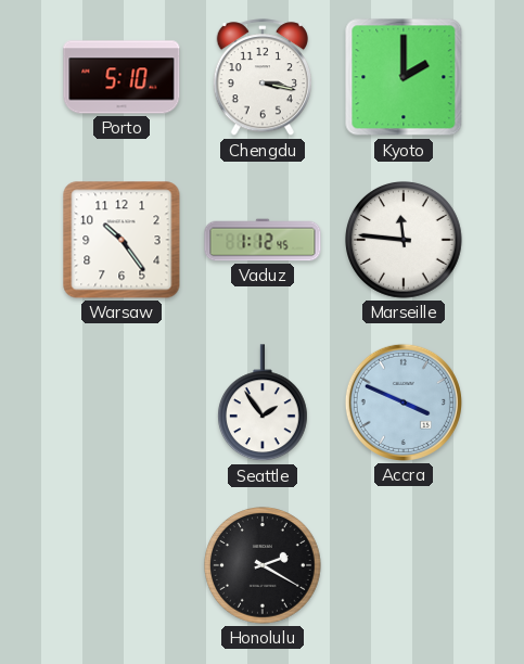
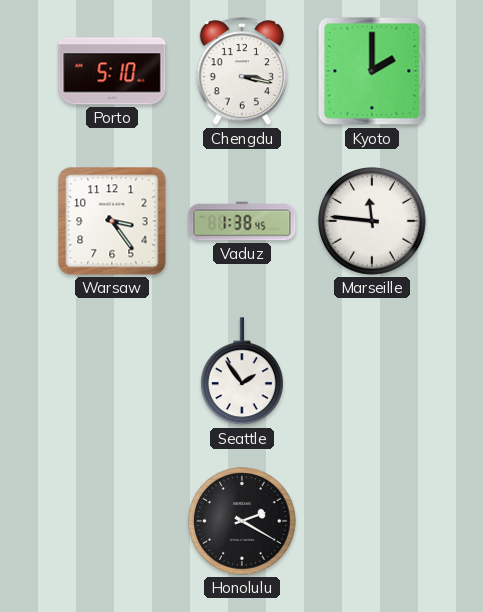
Warsaw: 10:24 -> 3:24 (112, 221)
Vaduz: 1:12 -> 1:38 (242, 221)
Accra: 3:49 -> none (404, 403)
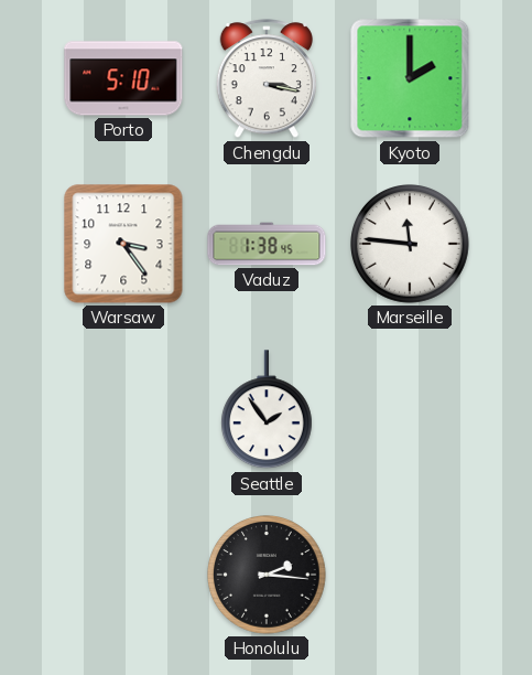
Honolulu: 2:20 -> 2:16 (268, 576)
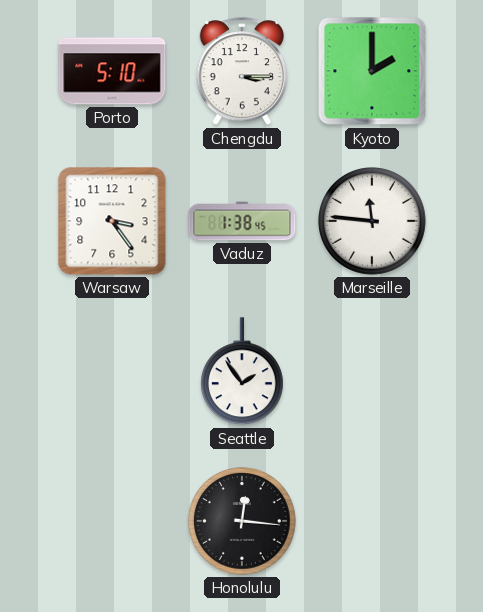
Chengdu: 3:17 -> 3:15 (241, 72)
Honolulu: 2:16 -> 12:16 (243, 522)
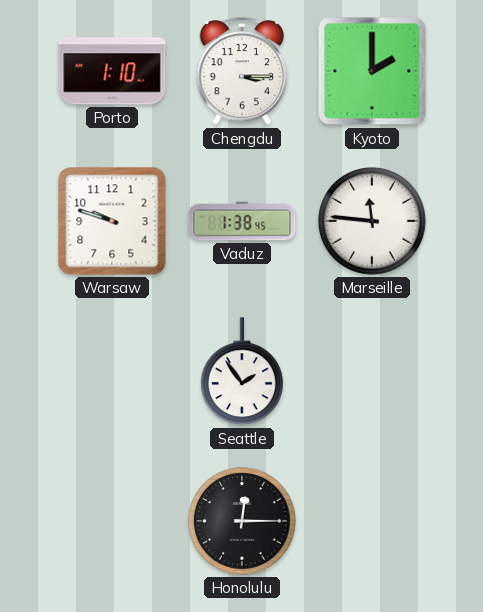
Porto: 5:10 -> 1:10 (112, 71)
Warsaw: 3:24 -> 9:48 (112, 221)
Honolulu: 12:16 -> 12:15 (243, 522)
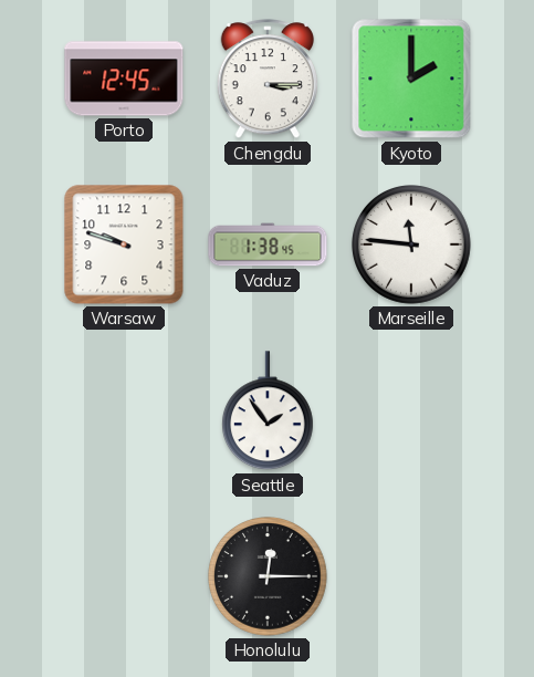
Porto: 1:10 -> 12:45 (124, 79)
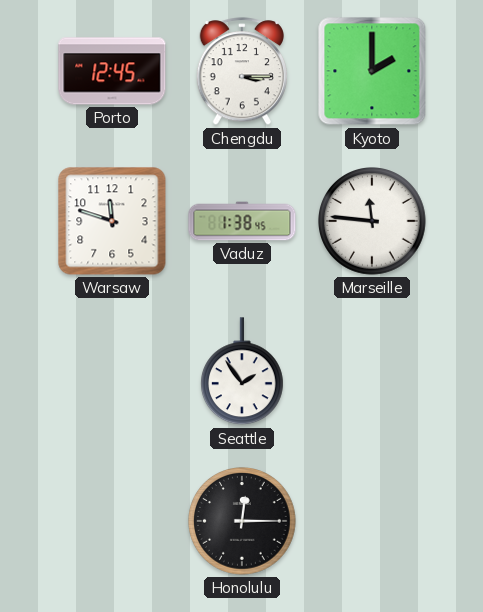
Warsaw: 9:48 -> 11:48 (112, 221)
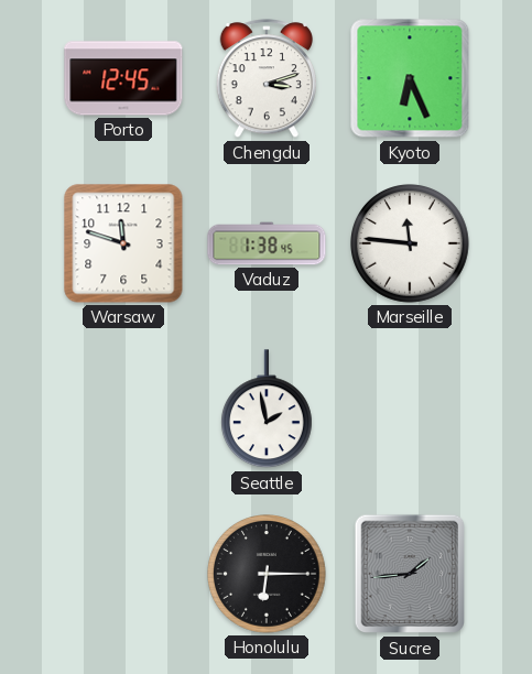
Chengdu: 3:15 -> 3:12 (265, 79)
Kyoto: 2:00 -> 6:26 (410, 78)
Seattle: 1:54 -> 1:58 (267, 410)
Honolulu: 12:15 -> 6:15 (268, 575)
Sucre: none -> 1:44 (409, 574)
